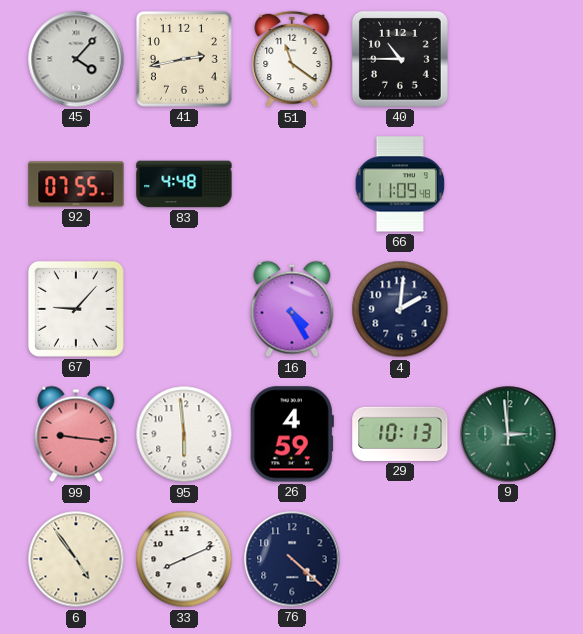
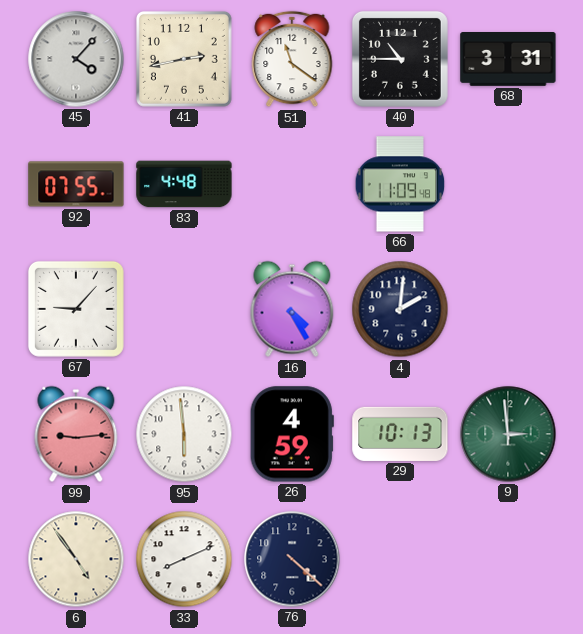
68: none -> 3:31 (508, 60)
99: 9:16 -> 9:14 (76, 434)
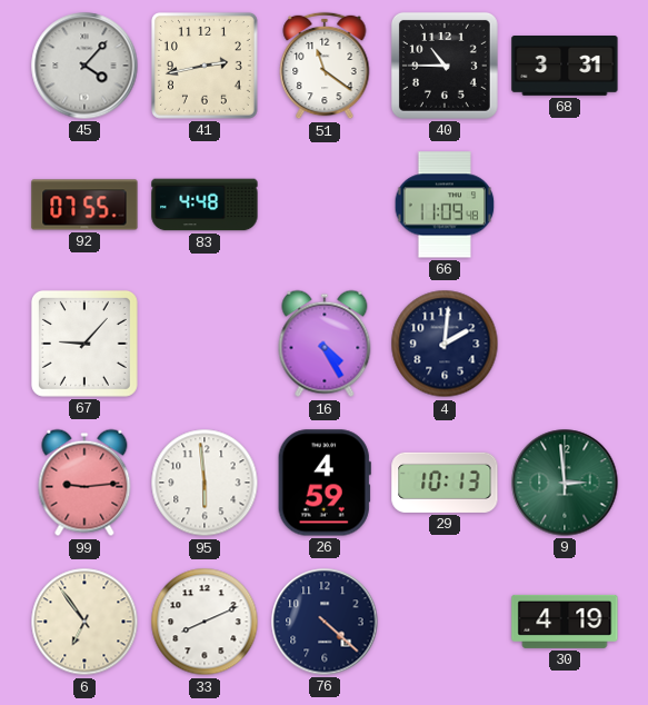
6: 4:54 -> 6:54 (84, 622)
30: none -> 4:19 (565, 622)
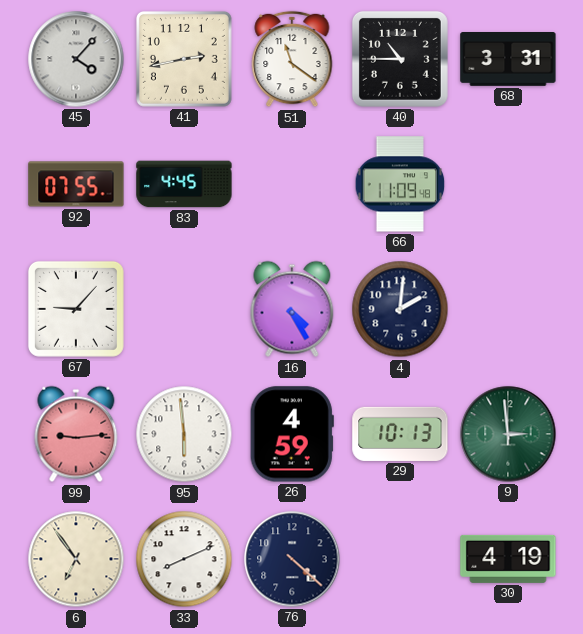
83: 4:48 -> 4:45 (184, 184)
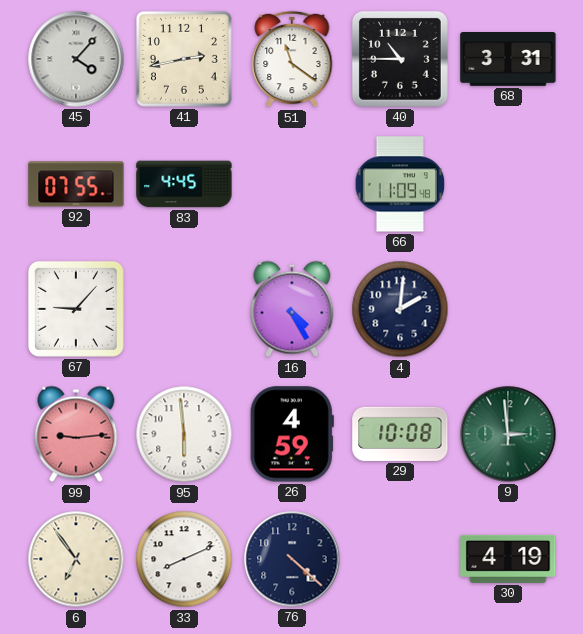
29: 10:13 -> 10:08 (400, 434)
